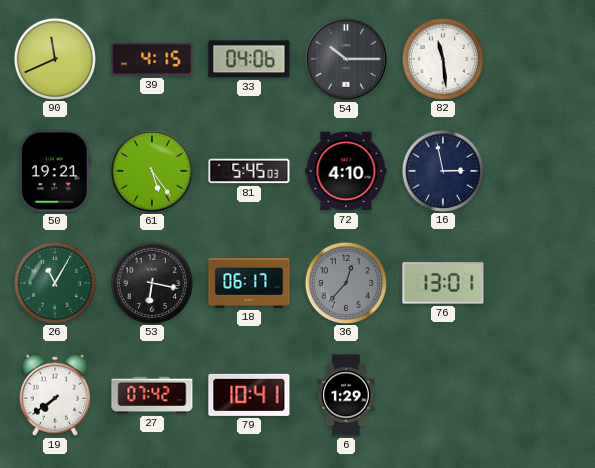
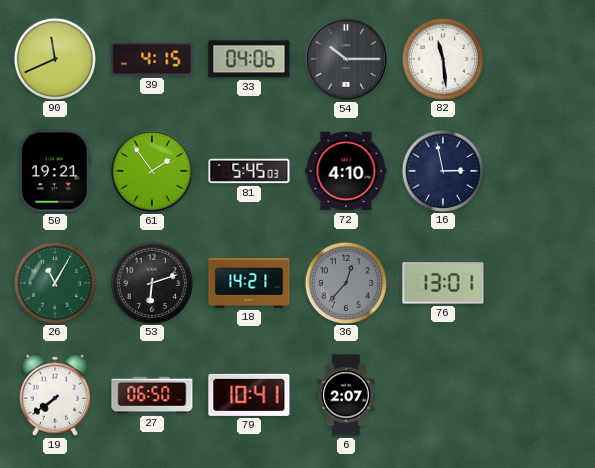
61: 5:24 -> 1:54 (152, 171)
53: 6:17 -> 6:12 (151, 282)
18: 06:17 -> 14:21 (249, 284)
27: 07:42 -> 06:50 (152, 395)
6: 1:29 -> 2:07 (346, 395)
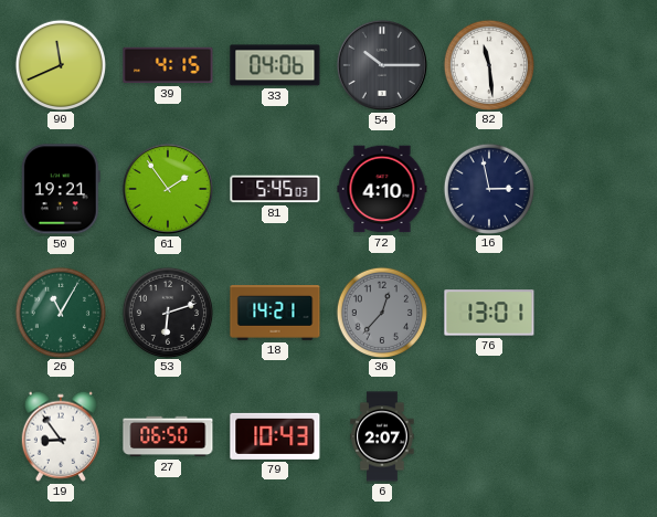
19: 7:39 -> 8:54 (61, 436)
79: 10:41 -> 10:43 (275, 436)
